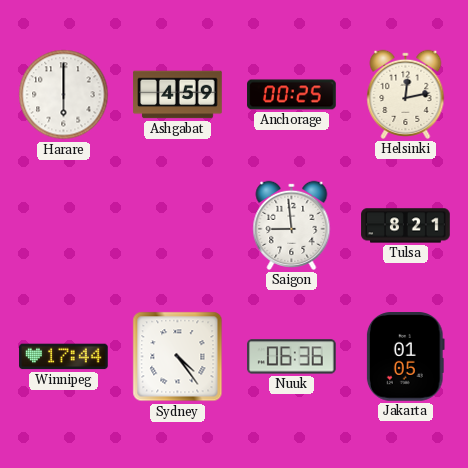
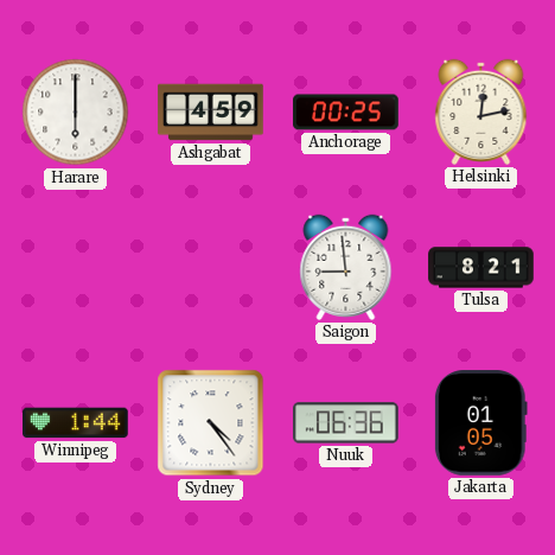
Winnipeg: 17:44 -> 1:44 (76, 423)
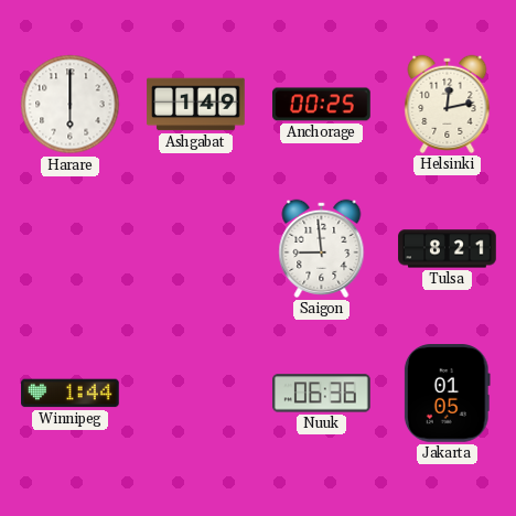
Ashgabat: 4:59 -> 1:49 (196, 105)
Sydney: 4:24 -> none (211, 423)
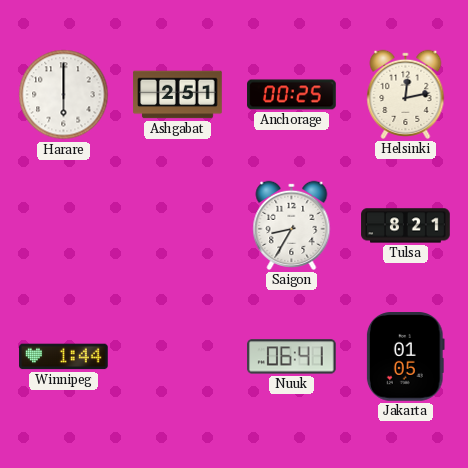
Ashgabat: 1:49 -> 2:51 (178, 95)
Saigon: 8:59 -> 8:35 (292, 225)
Nuuk: 06:36 -> 06:41 (292, 357)
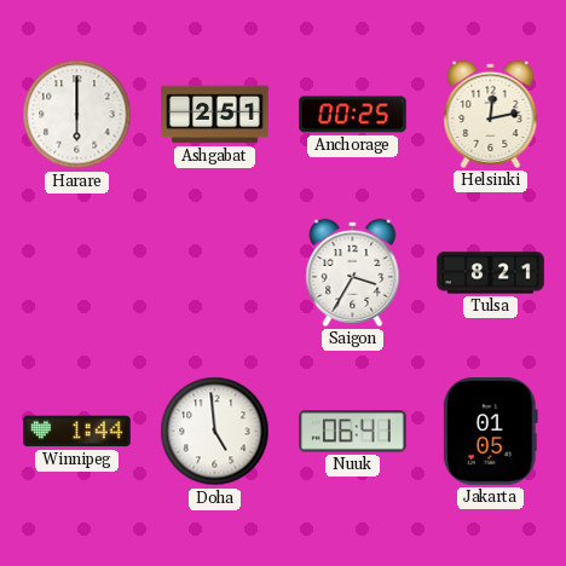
Saigon: 8:35 -> 3:35 (353, 272)
Doha: none -> 4:59 (215, 432)
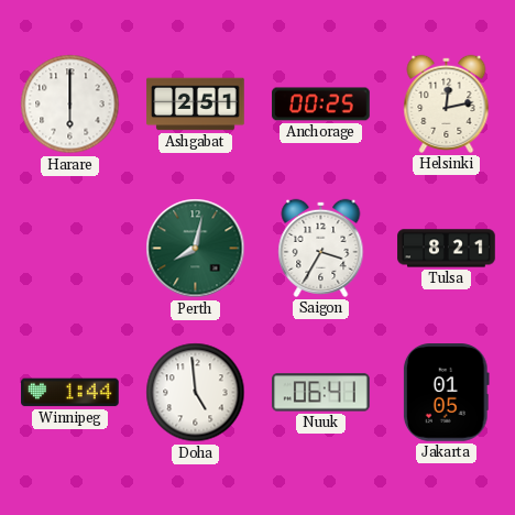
Perth: none -> 8:02 (196, 249)
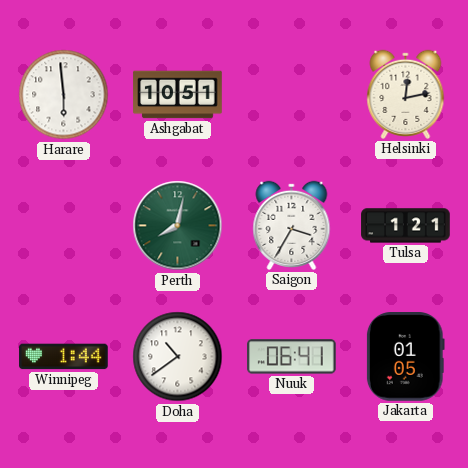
Harare: 6:00 -> 5:59 (64, 95)
Ashgabat: 2:51 -> 10:51 (178, 95)
Anchorage: 00:25 -> none (321, 105)
Tulsa: 8:21 -> 1:21 (406, 226)
Doha: 4:59 -> 10:39 (178, 357)
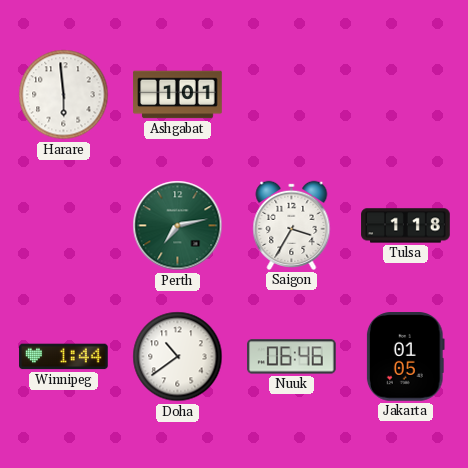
Ashgabat: 10:51 -> 1:01 (178, 95)
Helsinki: 12:13 -> none (406, 94)
Perth: 8:02 -> 7:13 (178, 226)
Tulsa: 1:21 -> 1:18 (406, 226)
Nuuk: 06:41 -> 06:46 (292, 357)
